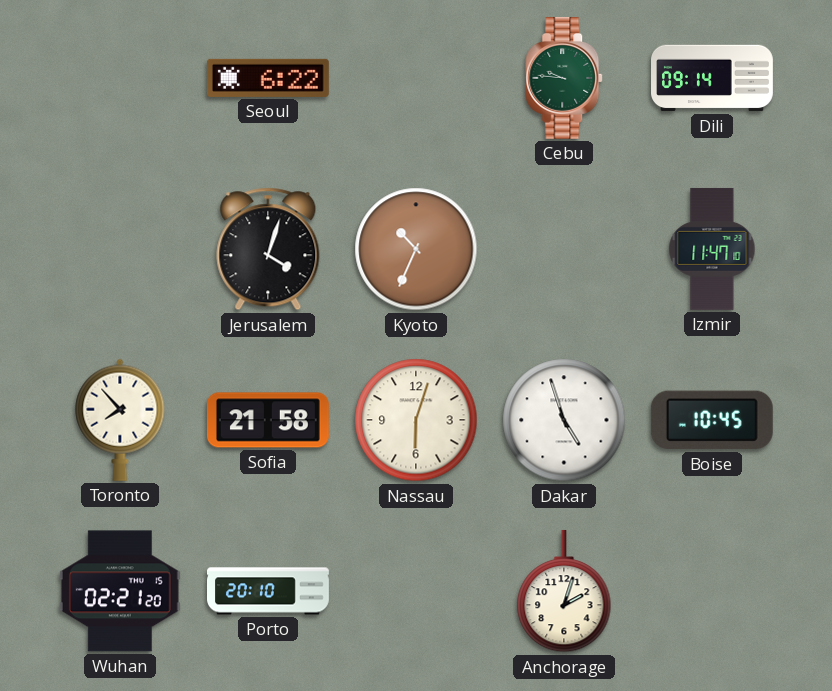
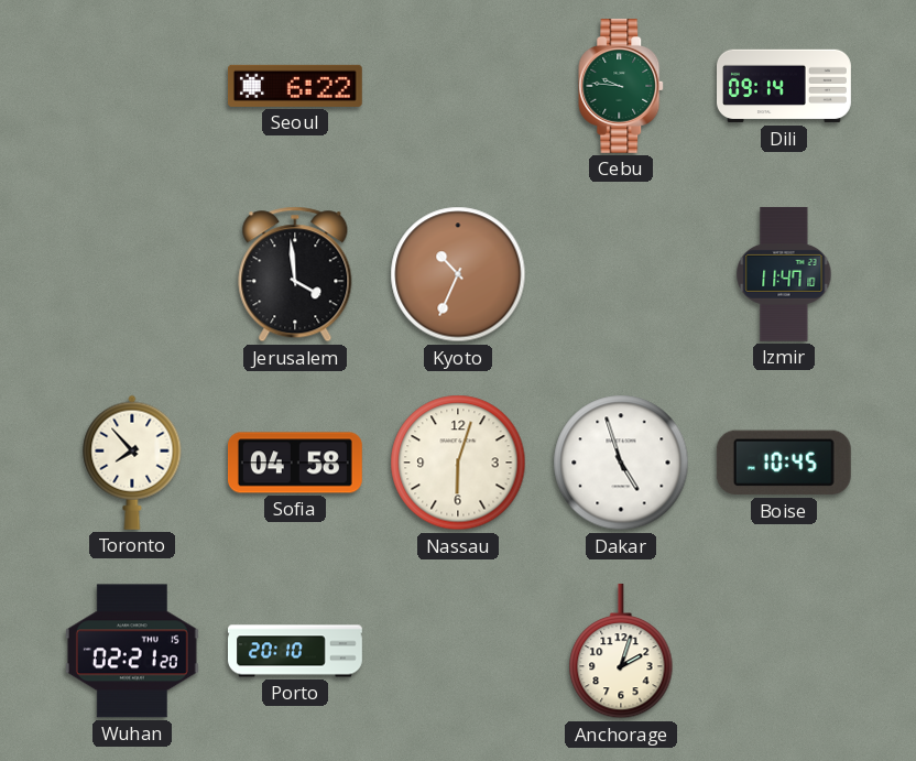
Jerusalem: 4:03 -> 3:59 (295, 274)
Sofia: 21:58 -> 04:58 (295, 463)
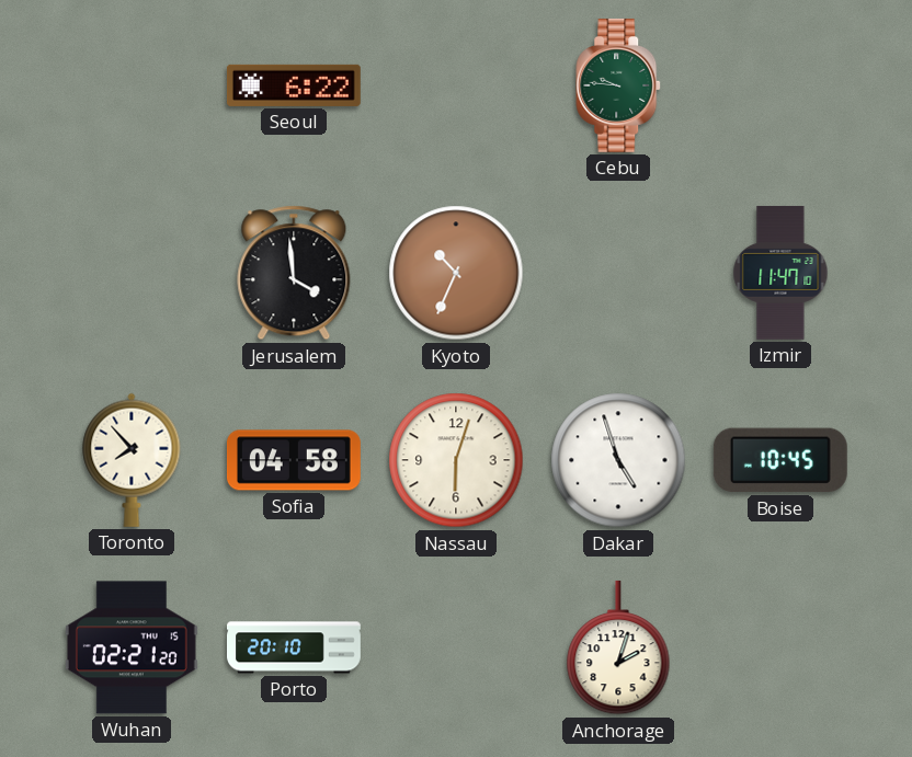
Dili: 09:14 -> none (785, 86)
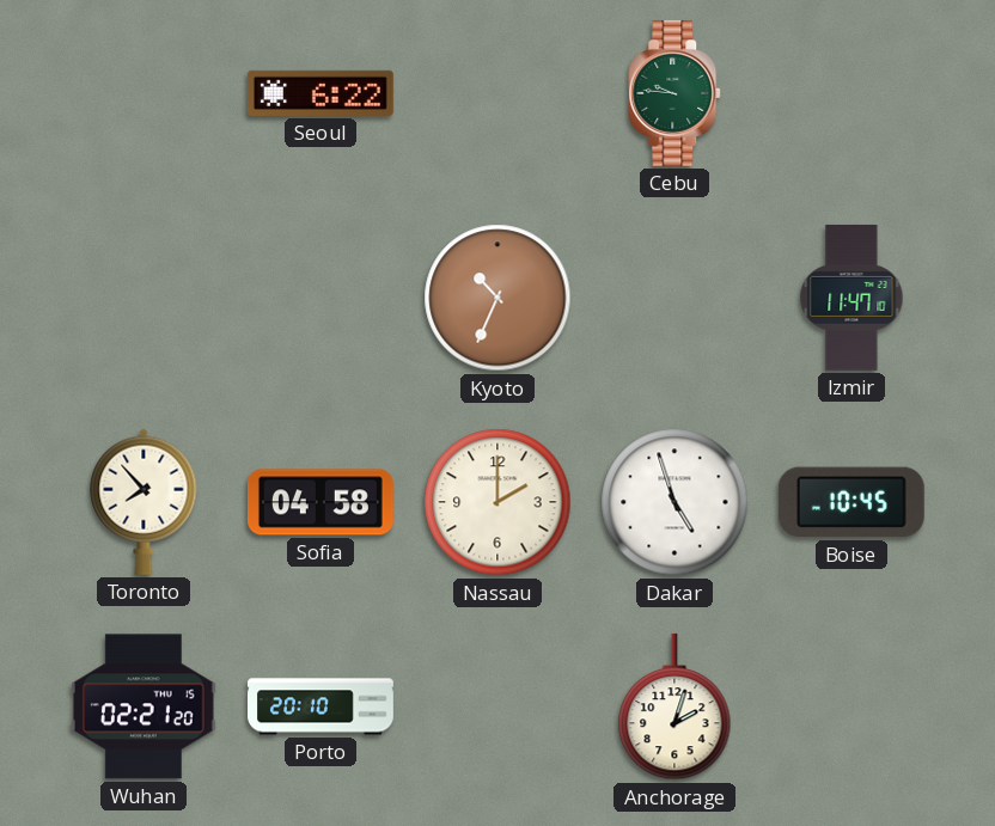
Jerusalem: 3:59 -> none (294, 273)
Nassau: 6:03 -> 2:00 (497, 502)
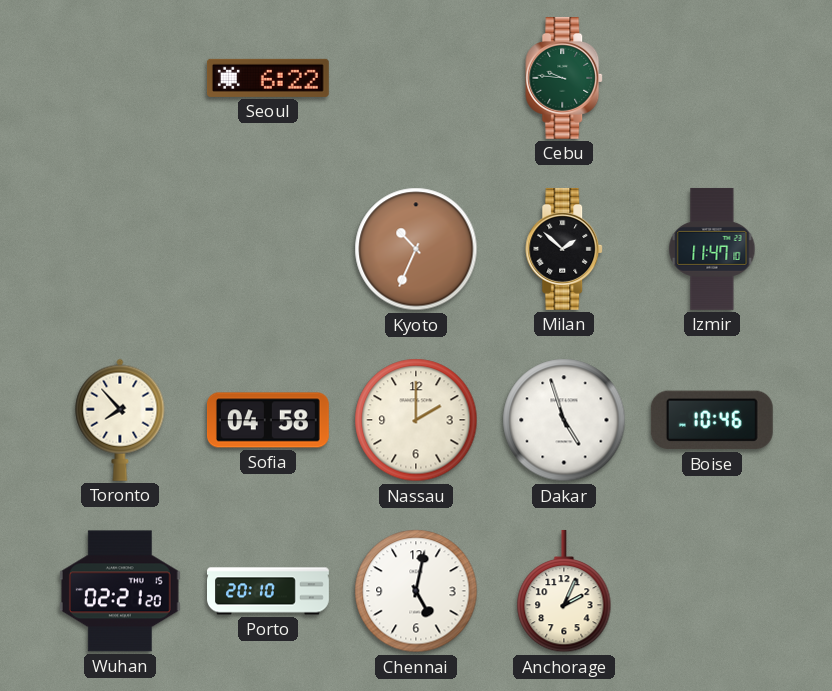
Milan: none -> 1:52 (565, 249)
Boise: 10:45 -> 10:46 (712, 420)
Chennai: none -> 5:02 (416, 591)
Anchorage: 2:03 -> 2:04 (564, 591)
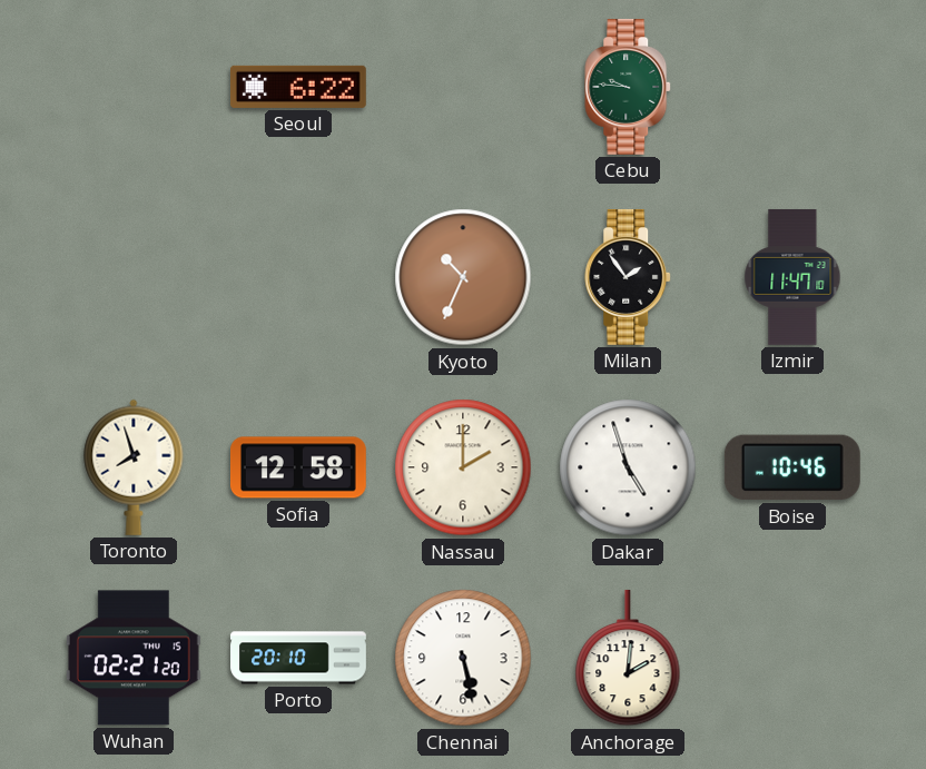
Milan: 1:52 -> 1:54 (629, 277)
Toronto: 7:53 -> 7:57 (134, 467)
Sofia: 04:58 -> 12:58 (298, 467)
Chennai: 5:02 -> 5:28 (463, 658)
Anchorage: 2:04 -> 2:01 (628, 658)
